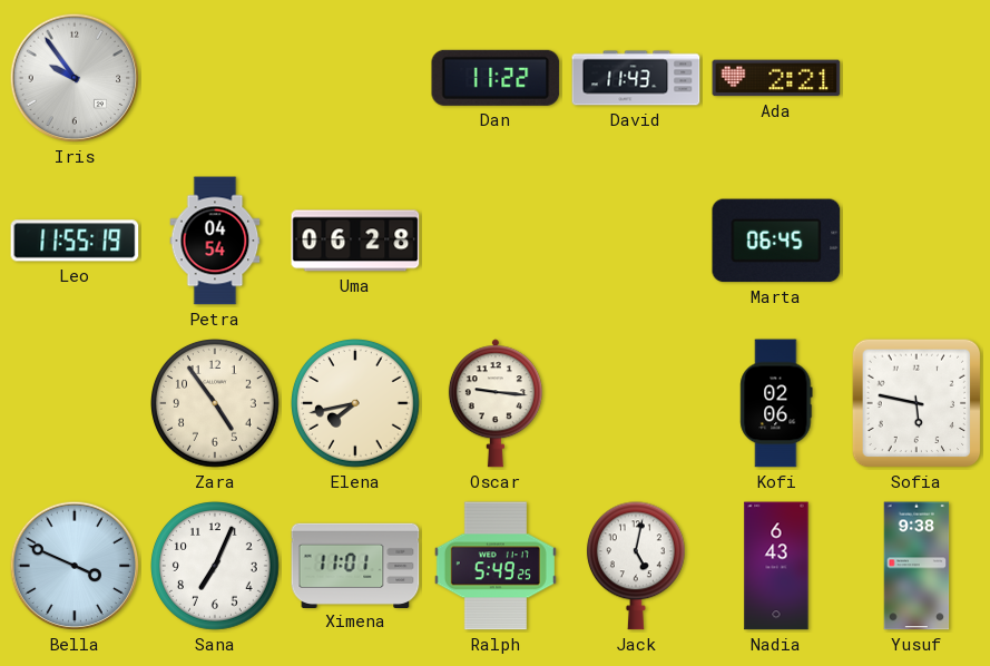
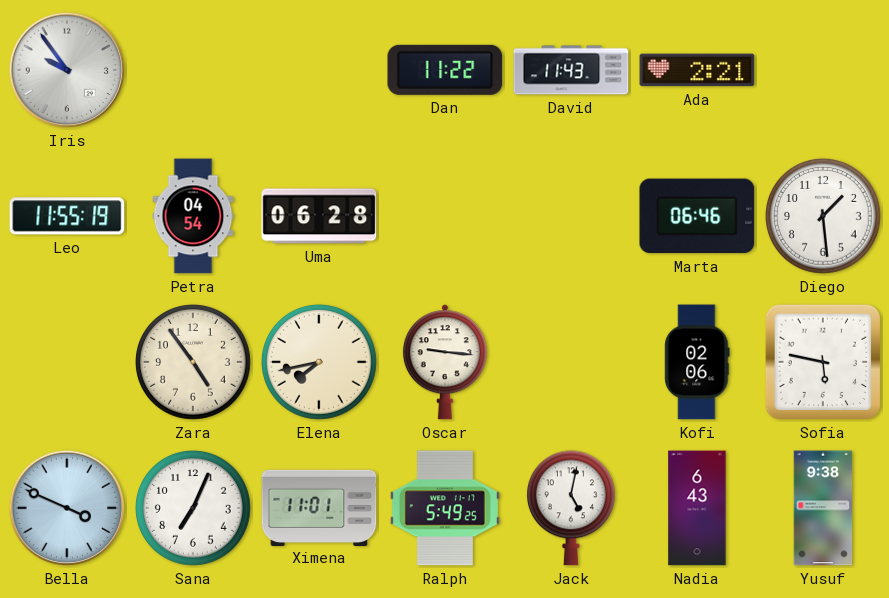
Marta: 06:45 -> 06:46 (697, 216)
Diego: none -> 1:29 (824, 217)
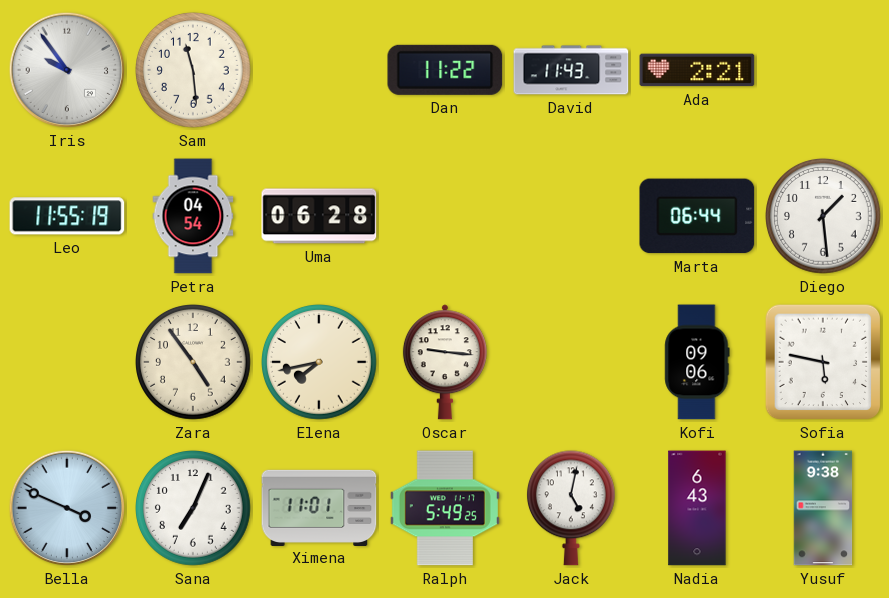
Sam: none -> 11:29 (194, 71)
Marta: 06:46 -> 06:44 (697, 216)
Kofi: 02:06 -> 09:06 (697, 362)
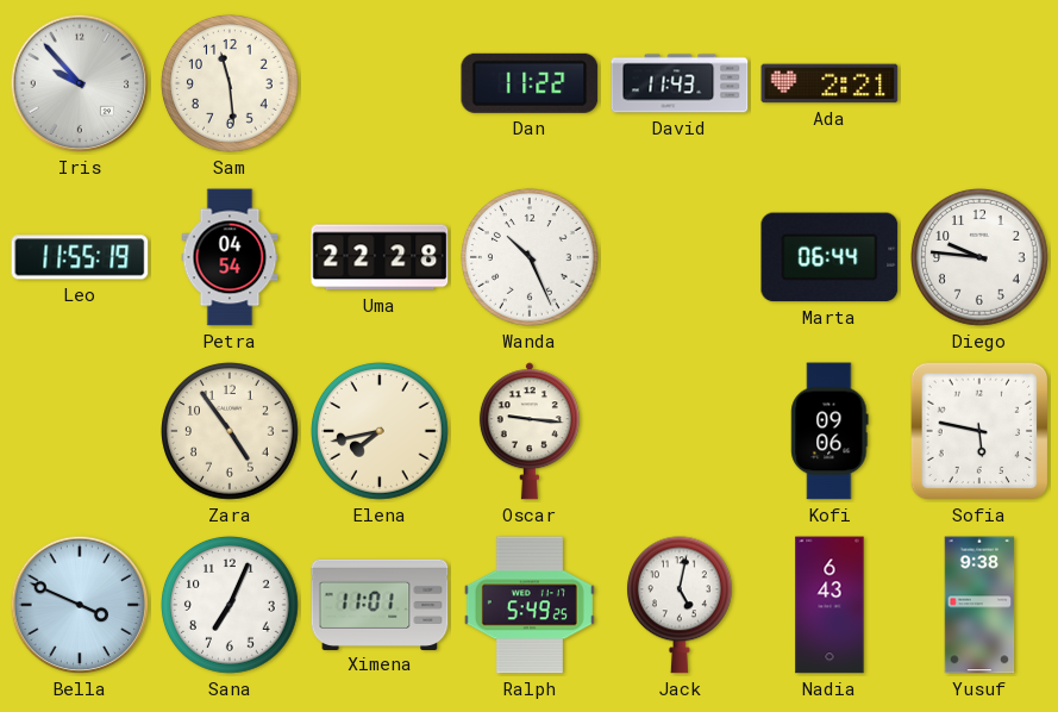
Iris: 9:54 -> 9:53 (80, 83)
Uma: 06:28 -> 22:28 (380, 257)
Wanda: none -> 10:26 (531, 258)
Diego: 1:29 -> 9:46 (981, 258)
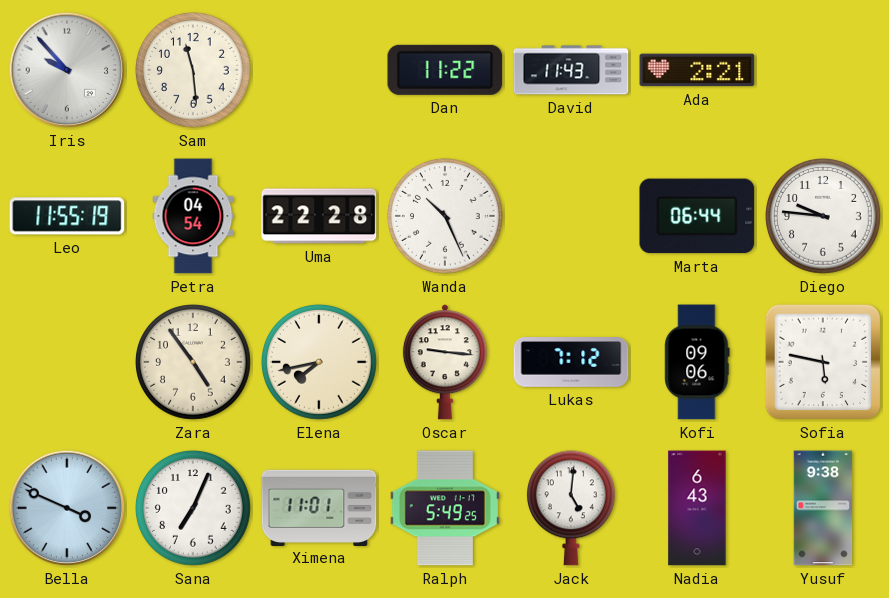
Lukas: none -> 7:12 (571, 363)
Jack: 5:02 -> 5:01 (571, 508)
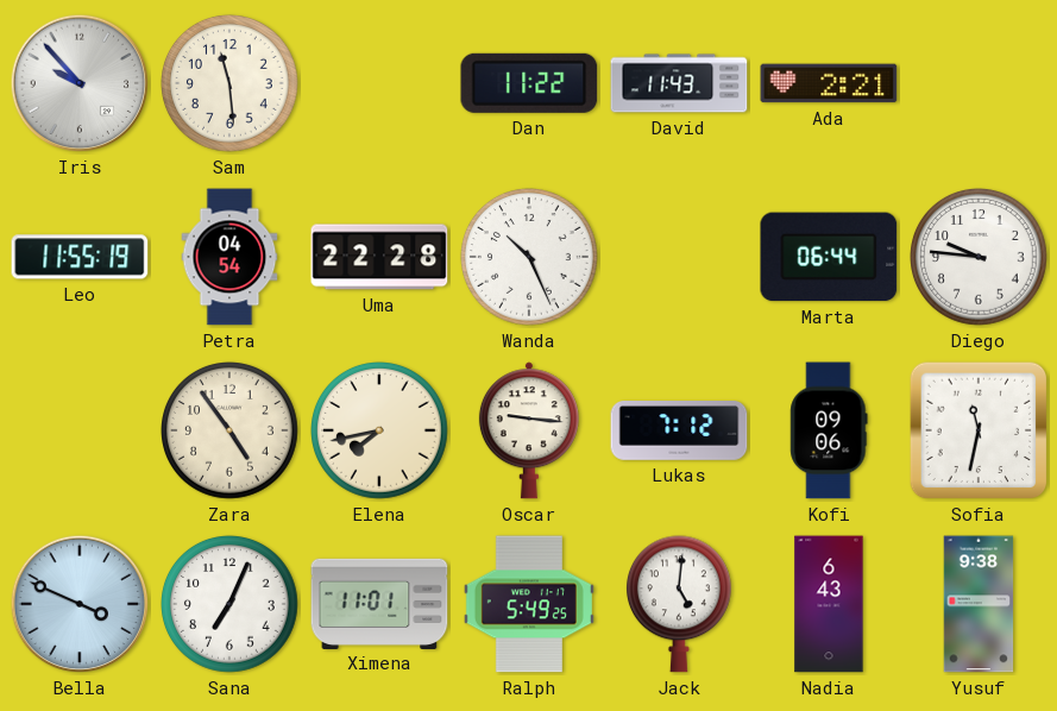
Sofia: 5:47 -> 11:32 (979, 430)
